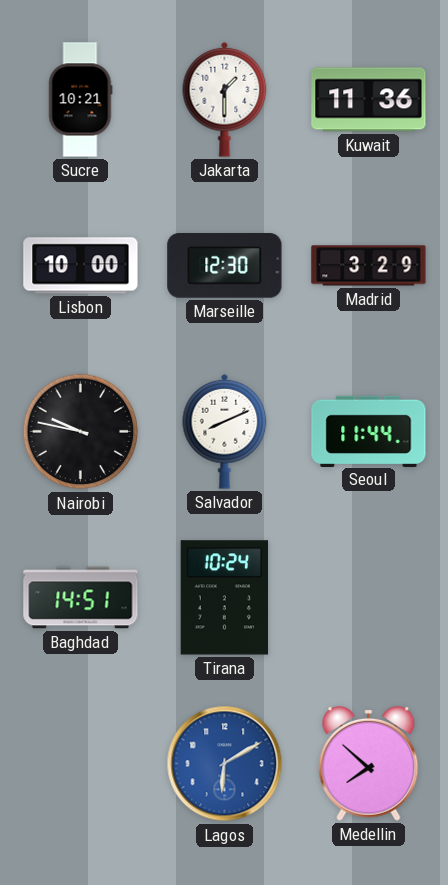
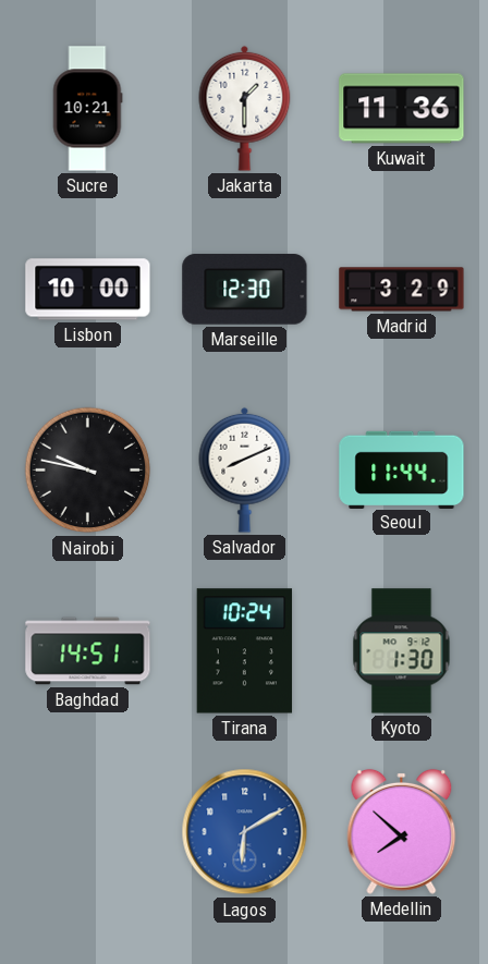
Kyoto: none -> 1:30 (402, 651)
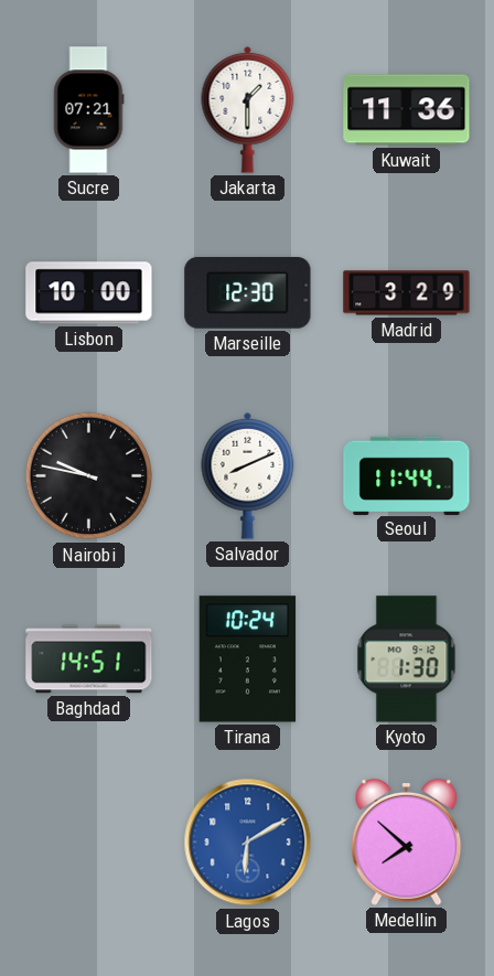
Sucre: 10:21 -> 07:21 (88, 110)
